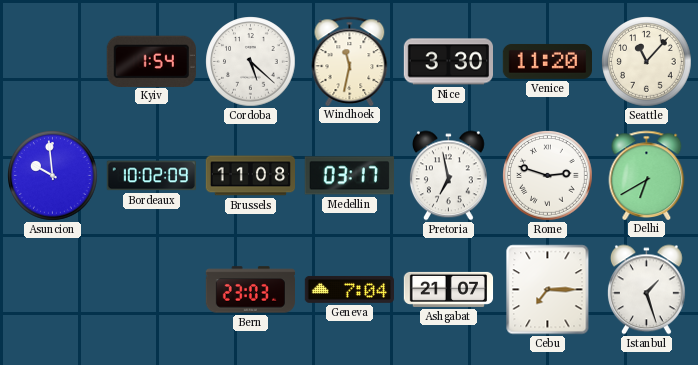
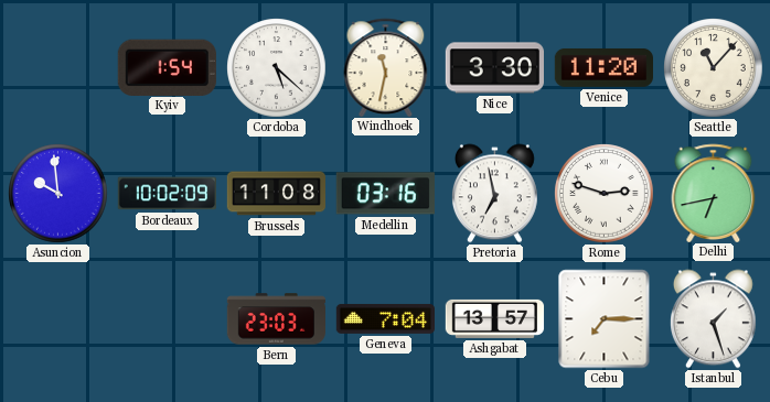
Medellin: 03:17 -> 03:16 (385, 194)
Delhi: 6:40 -> 6:43 (714, 193)
Ashgabat: 21:07 -> 13:57 (495, 318)
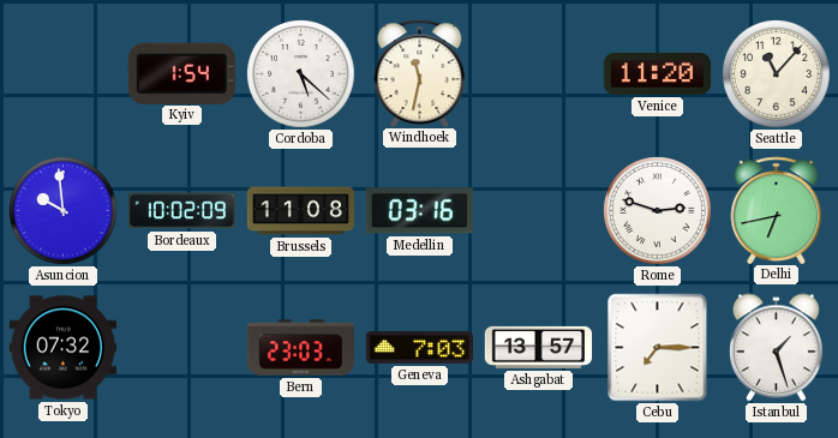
Nice: 3:30 -> none (494, 68)
Pretoria: 6:58 -> none (494, 194)
Tokyo: none -> 07:32 (62, 348)
Geneva: 7:04 -> 7:03 (419, 347)
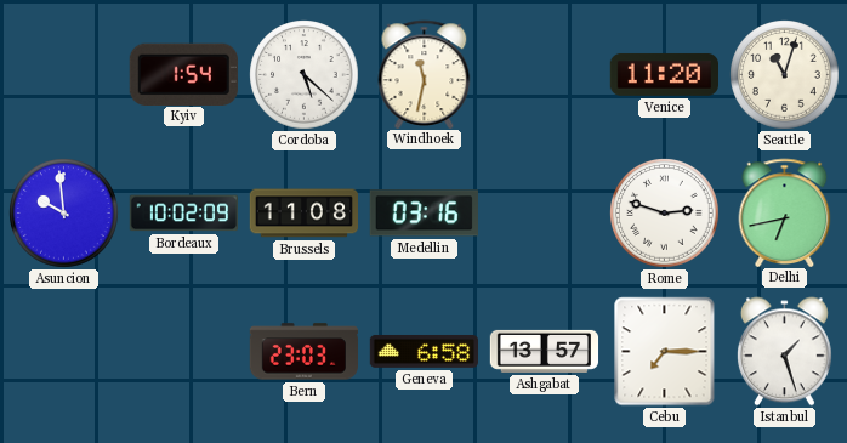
Seattle: 11:07 -> 11:03 (785, 75)
Tokyo: 07:32 -> none (62, 348)
Geneva: 7:03 -> 6:58 (423, 351)
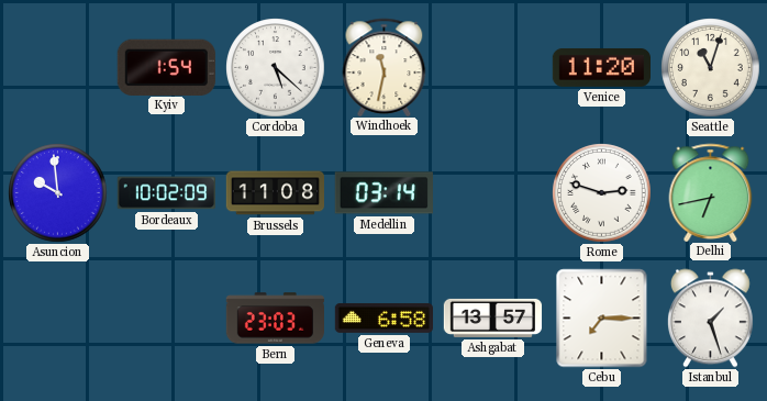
Medellin: 03:16 -> 03:14 (383, 193)
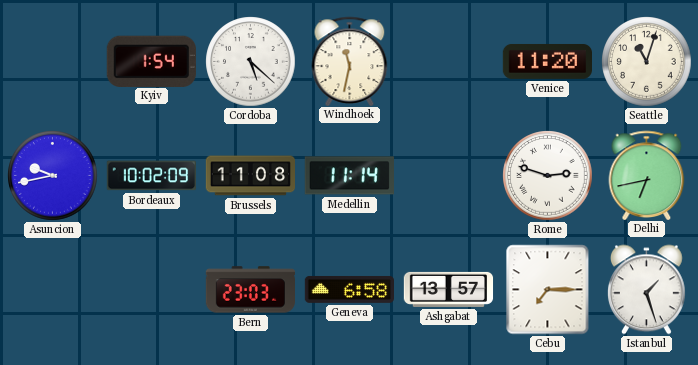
Asuncion: 9:59 -> 9:43 (53, 176)
Medellin: 03:14 -> 11:14 (349, 176)
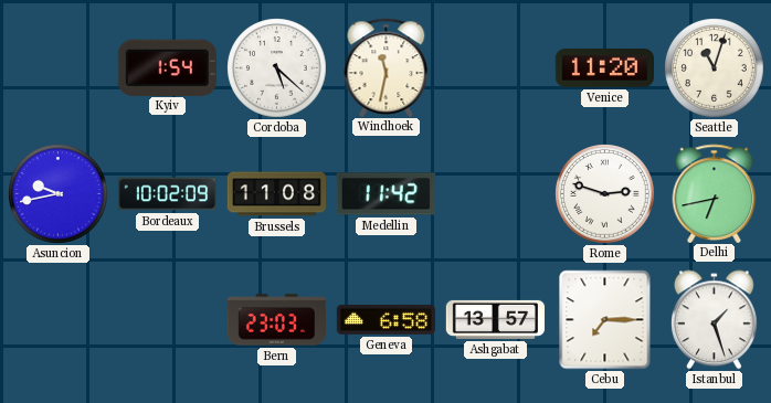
Medellin: 11:14 -> 11:42 (385, 194)
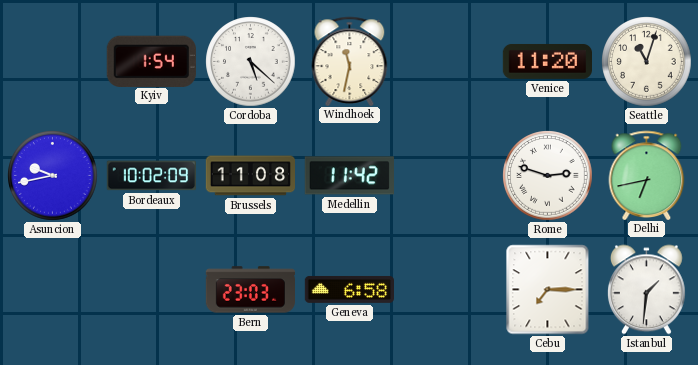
Ashgabat: 13:57 -> none (496, 319)
Istanbul: 1:27 -> 1:31 (646, 290)
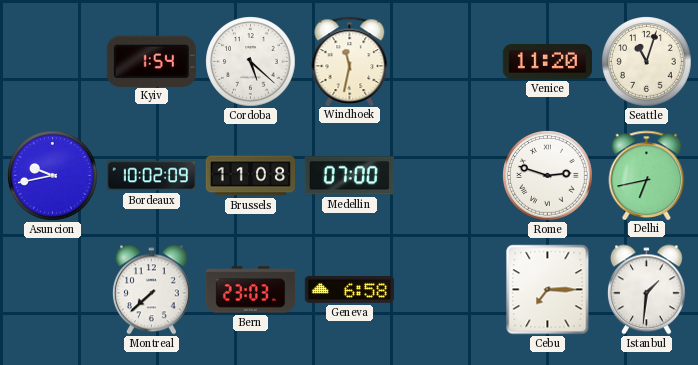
Medellin: 11:42 -> 07:00 (349, 176)
Montreal: none -> 7:38 (151, 290)
